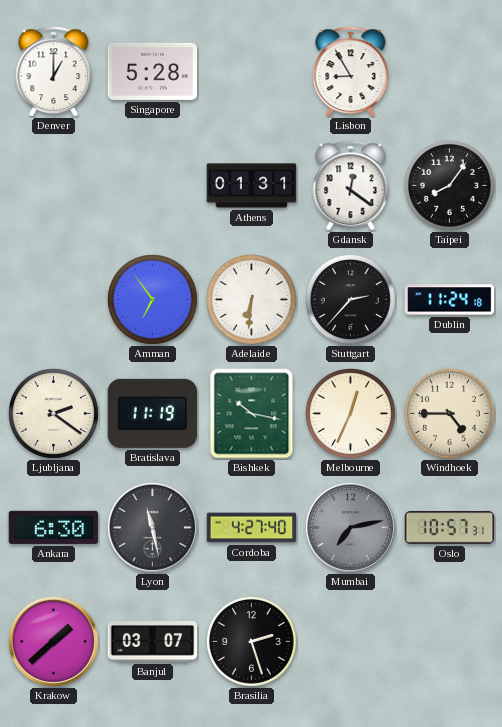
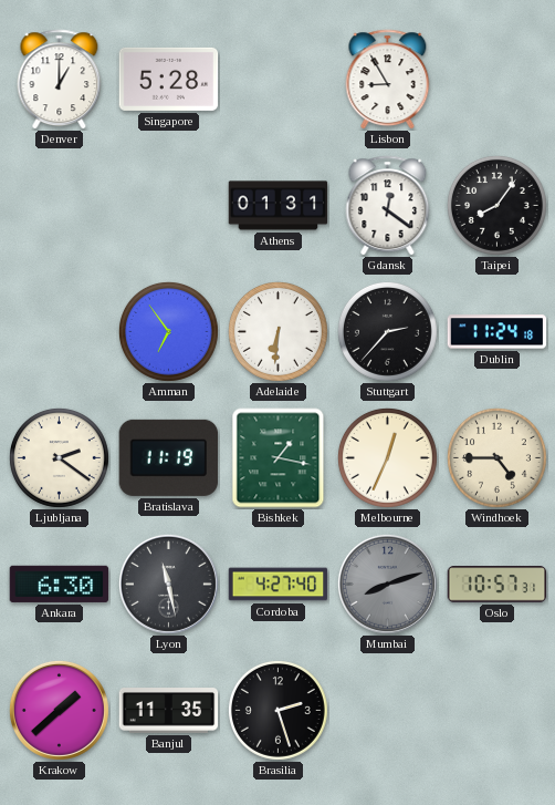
Bishkek: 10:17 -> 1:17 (279, 458)
Mumbai: 7:13 -> 8:12 (387, 584)
Banjul: 03:07 -> 11:35 (169, 711)
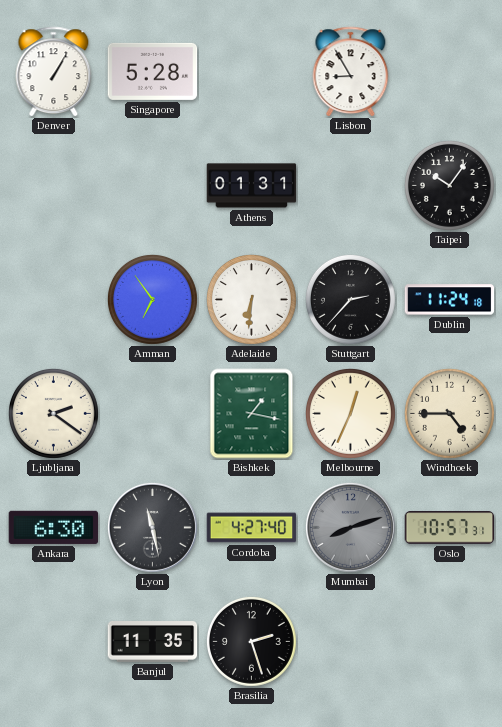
Denver: 1:00 -> 1:05 (54, 72)
Gdansk: 12:21 -> none (388, 206)
Taipei: 8:06 -> 10:06 (449, 185)
Bratislava: 11:19 -> none (169, 457)
Krakow: 1:38 -> none (59, 710)
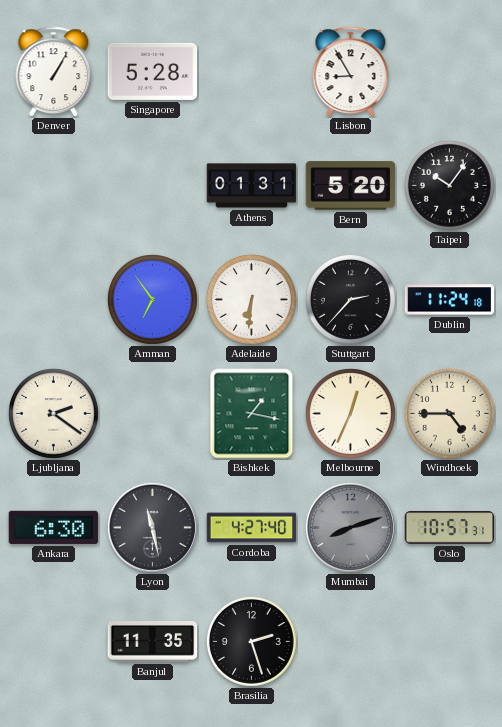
Bern: none -> 5:20 (351, 186)
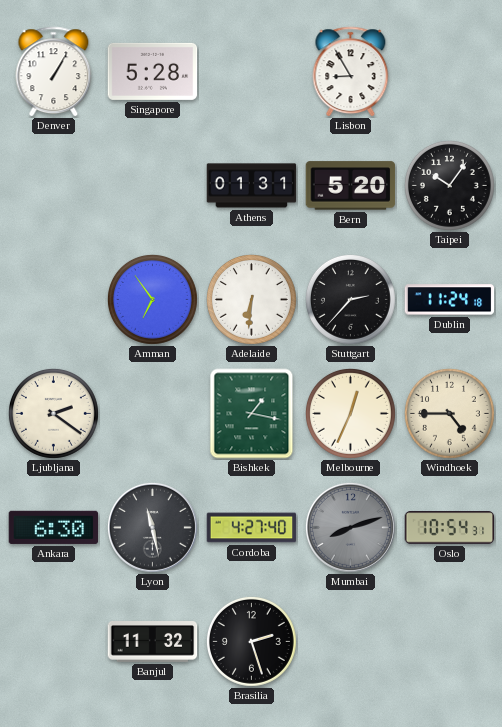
Oslo: 10:57 -> 10:54 (450, 528)
Banjul: 11:35 -> 11:32 (153, 642)
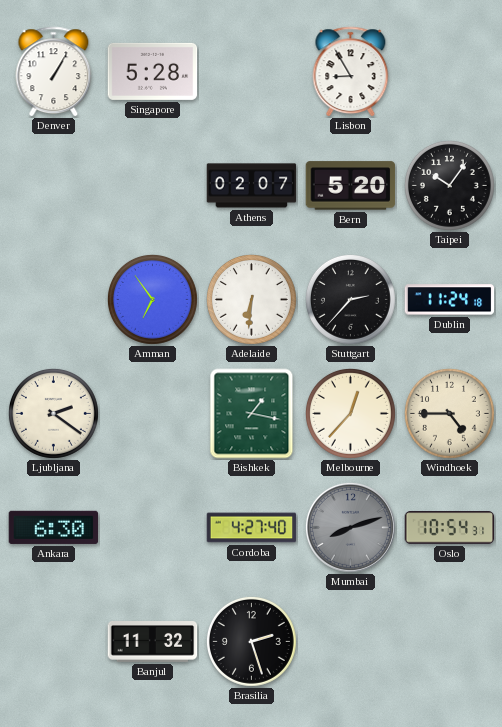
Athens: 01:31 -> 02:07 (252, 186)
Melbourne: 12:34 -> 12:37 (350, 413)
Lyon: 11:28 -> none (152, 527)
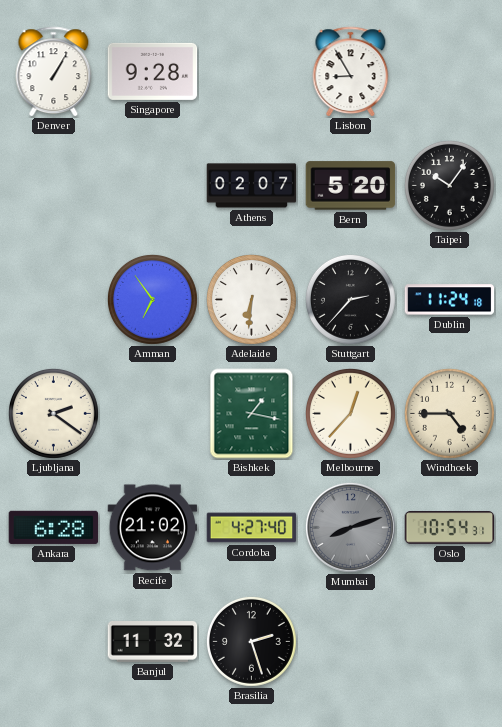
Singapore: 5:28 -> 9:28 (153, 71)
Ankara: 6:30 -> 6:28 (54, 527)
Recife: none -> 21:02 (153, 528)
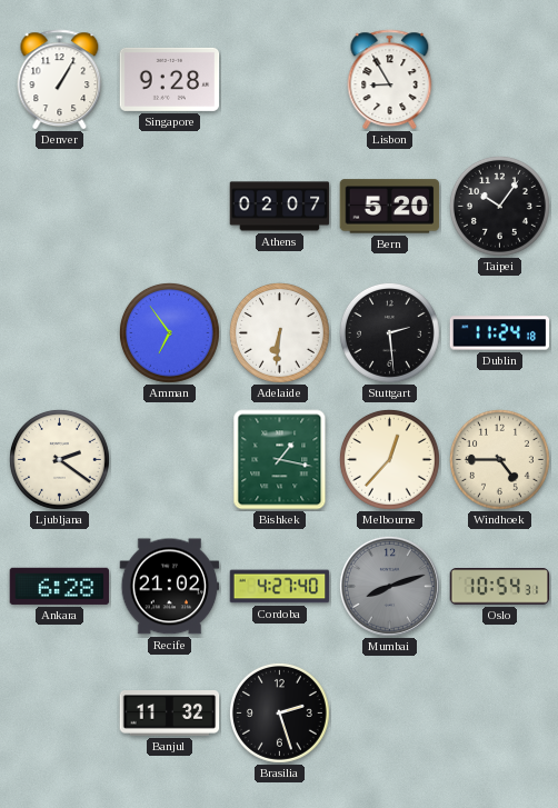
Stuttgart: 2:37 -> 2:29 (389, 332)
